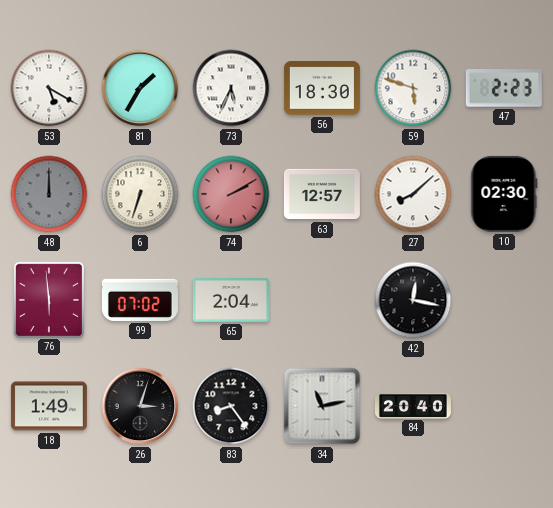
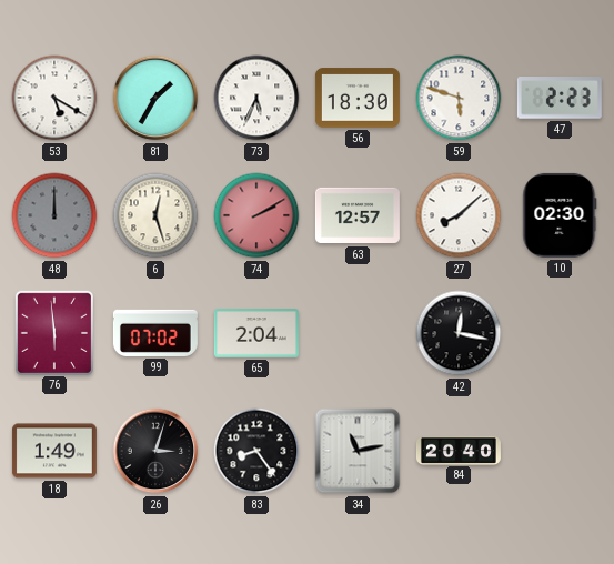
6: 6:33 -> 12:27 (155, 215)
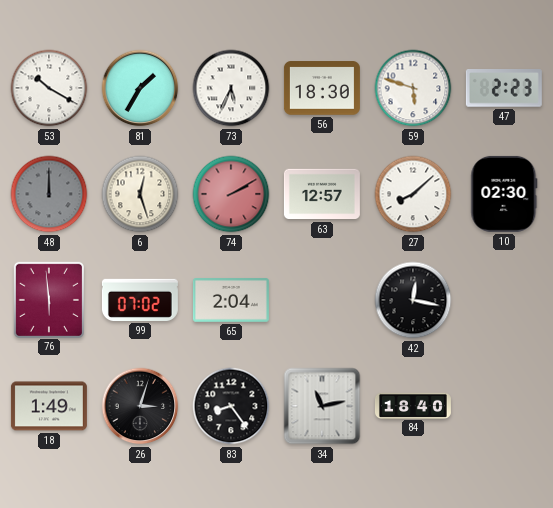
53: 5:20 -> 10:20 (49, 88)
84: 20:40 -> 18:40 (413, 405)
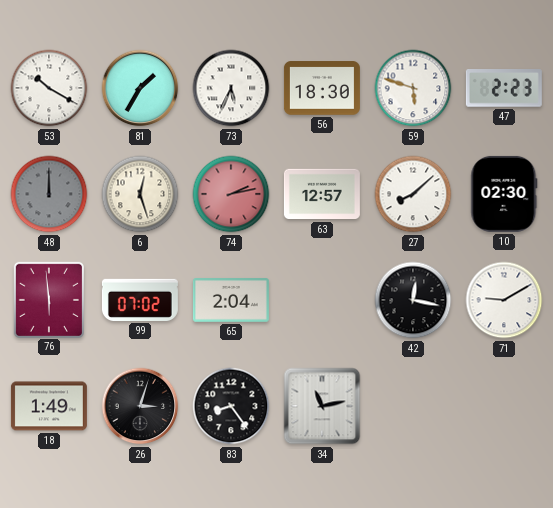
74: 2:10 -> 2:13 (231, 194)
71: none -> 9:10 (504, 300)
84: 18:40 -> none (413, 405)
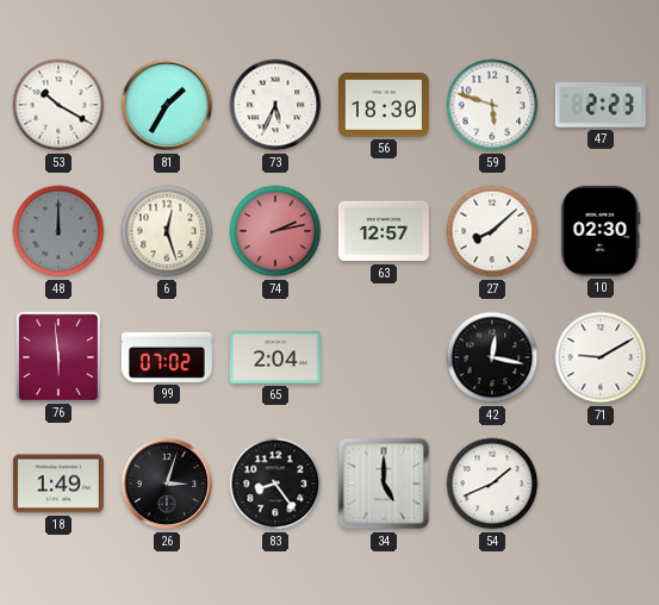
34: 11:13 -> 5:00 (384, 484)
54: none -> 1:41 (492, 484)
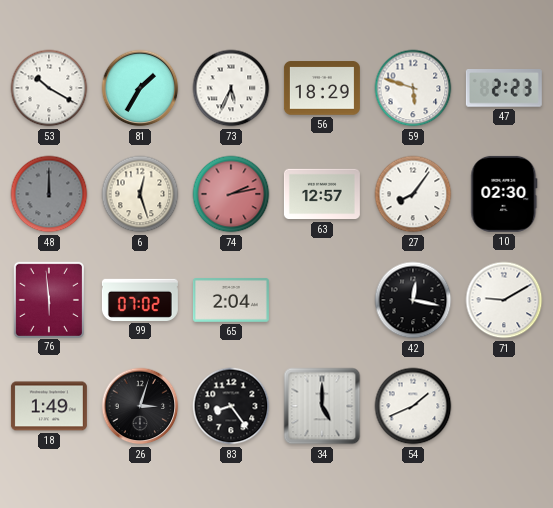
56: 18:30 -> 18:29 (322, 88)
27: 8:08 -> 8:06 (413, 194)
